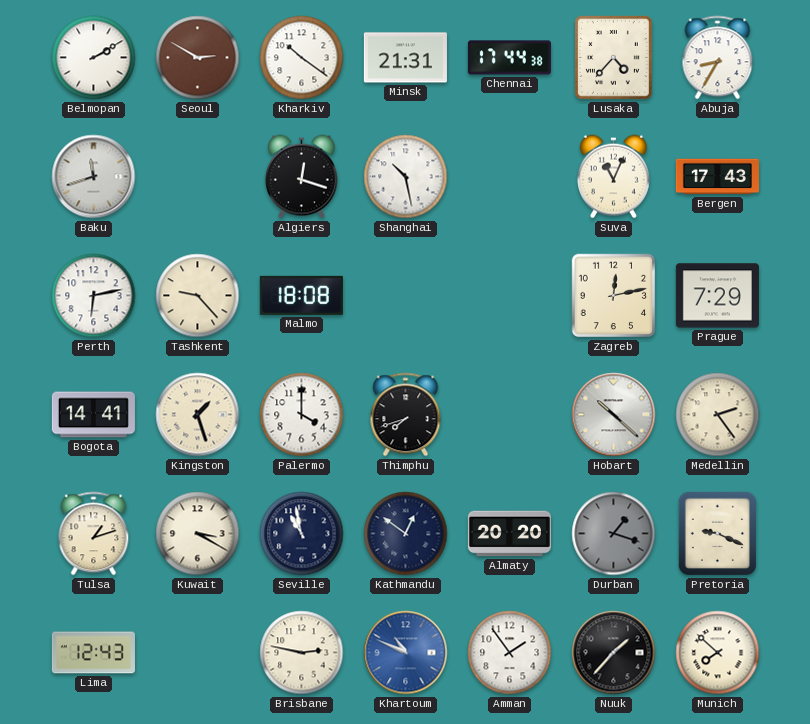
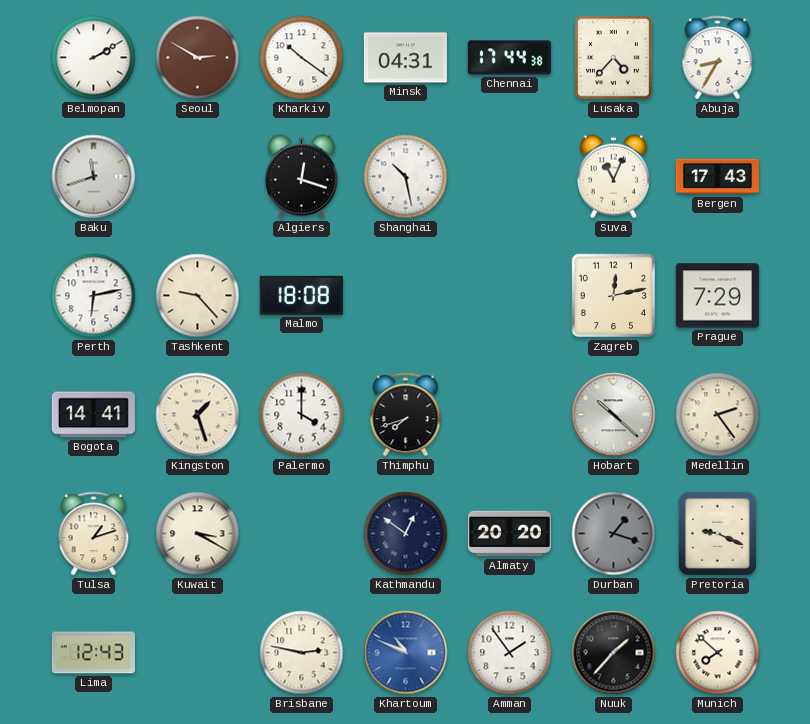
Minsk: 21:31 -> 04:31 (405, 58)
Seville: 10:58 -> none (302, 534)
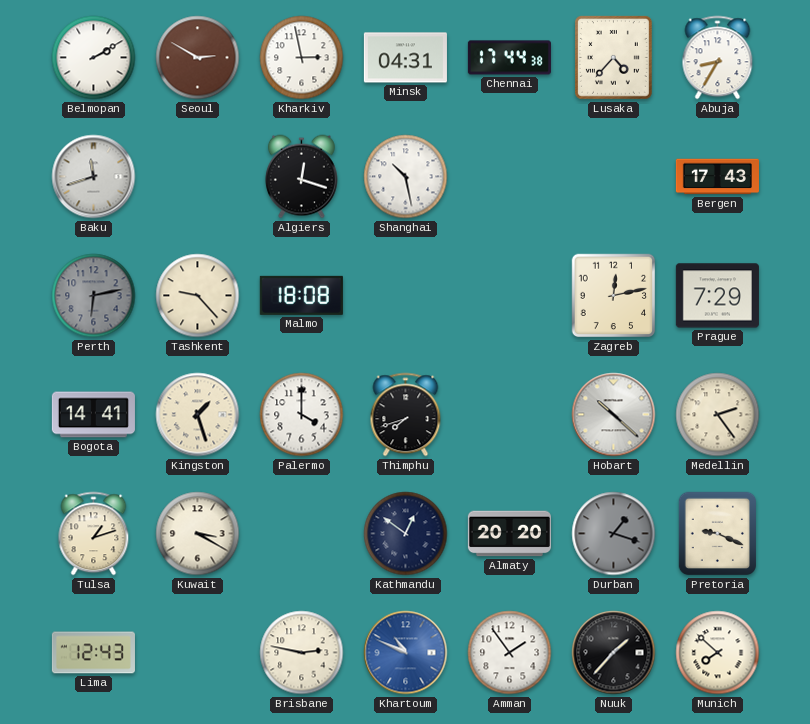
Kharkiv: 10:21 -> 2:58 (302, 58)
Suva: 11:04 -> none (613, 177)
Perth dial: white -> grey (94, 296)
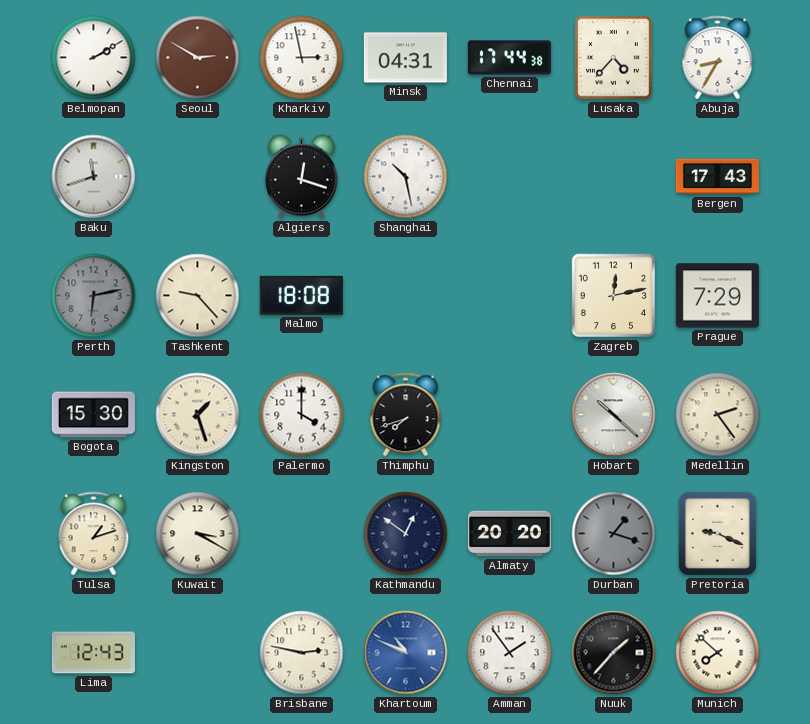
Bogota: 14:41 -> 15:30 (93, 415)
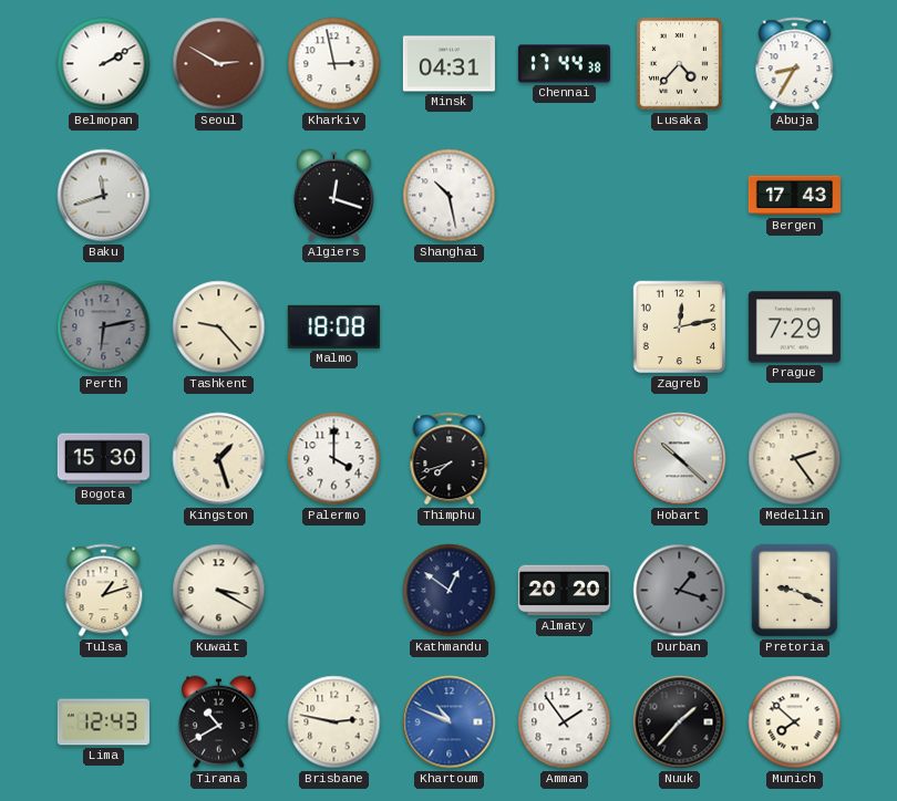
Tirana: none -> 10:40 (218, 722)
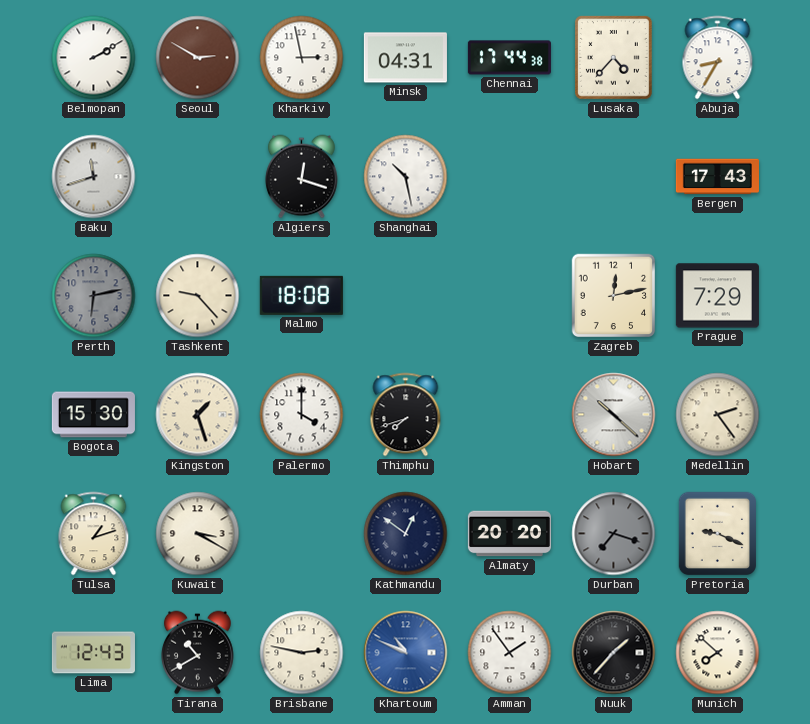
Durban: 1:18 -> 7:18 (614, 534)
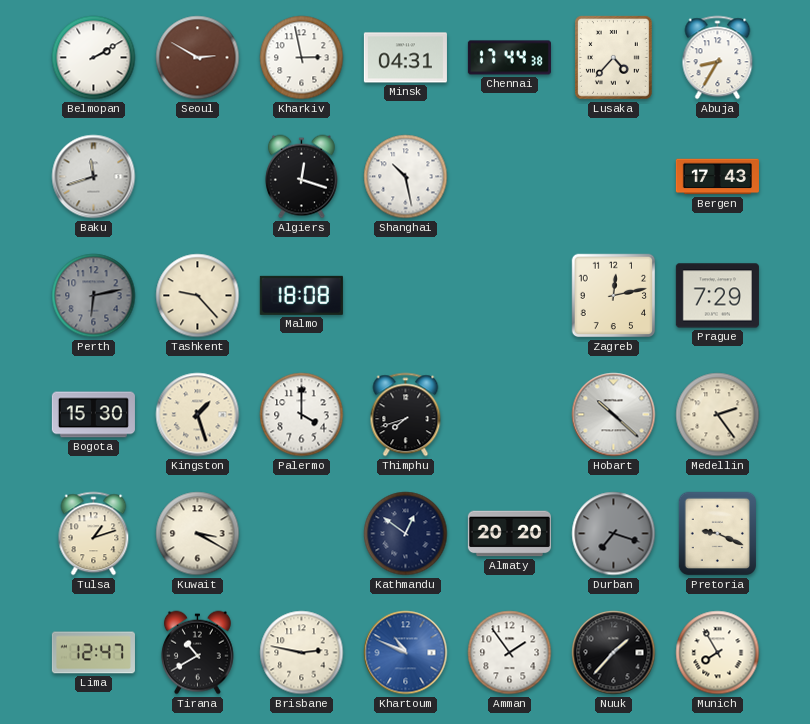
Lima: 12:43 -> 12:47 (93, 653)
Munich: 7:52 -> 7:55 (718, 653)
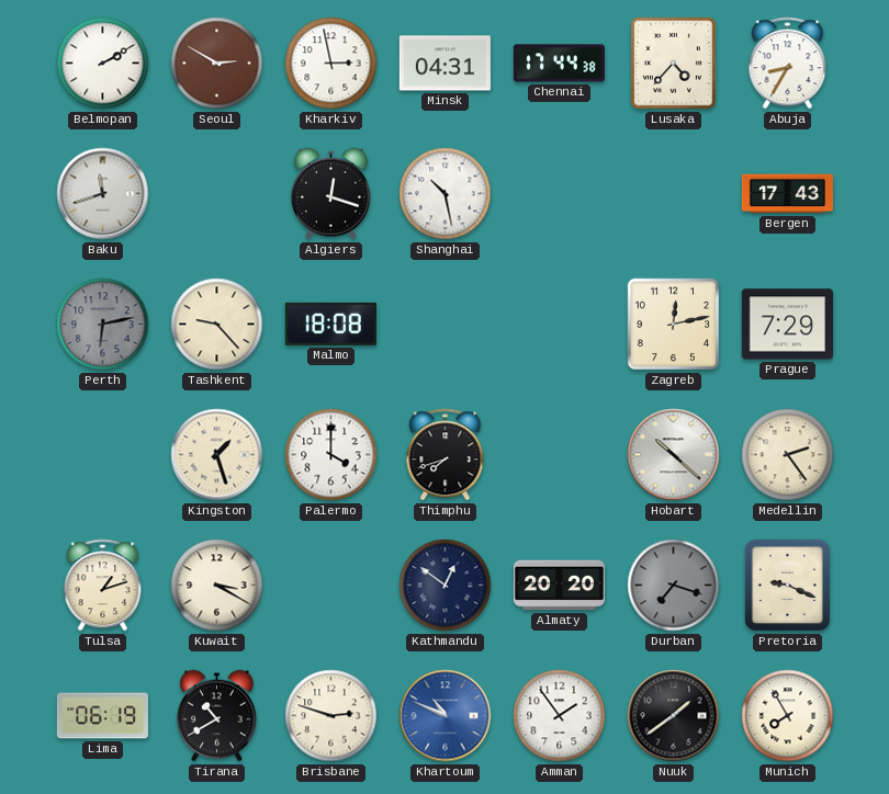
Bogota: 15:30 -> none (93, 415)
Lima: 12:47 -> 06:19 (102, 716)
Brisbane: 2:47 -> 2:48 (331, 716)
Nuuk: 1:37 -> 1:39 (674, 716)
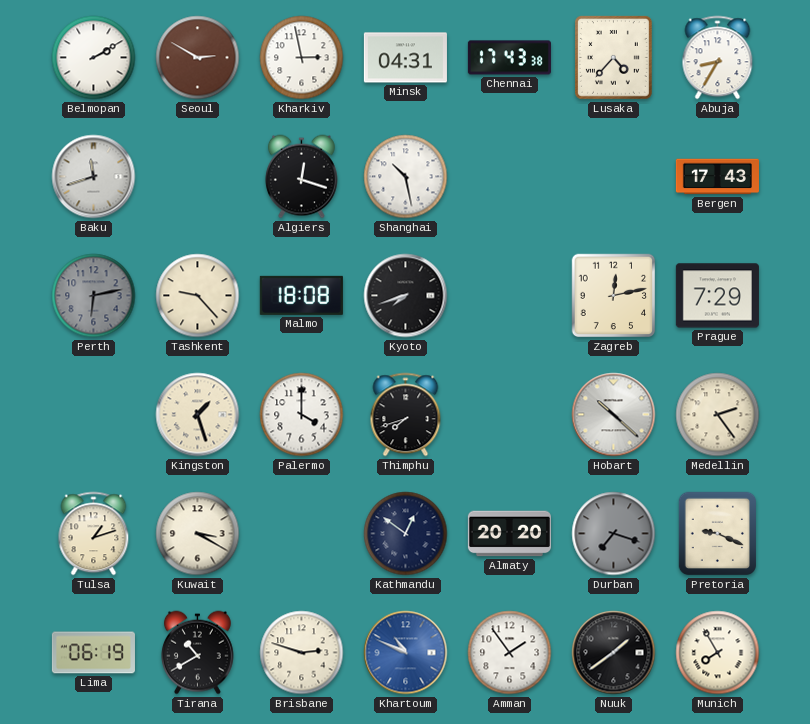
Chennai: 17:44 -> 17:43 (509, 58)
Kyoto: none -> 7:42 (406, 296)
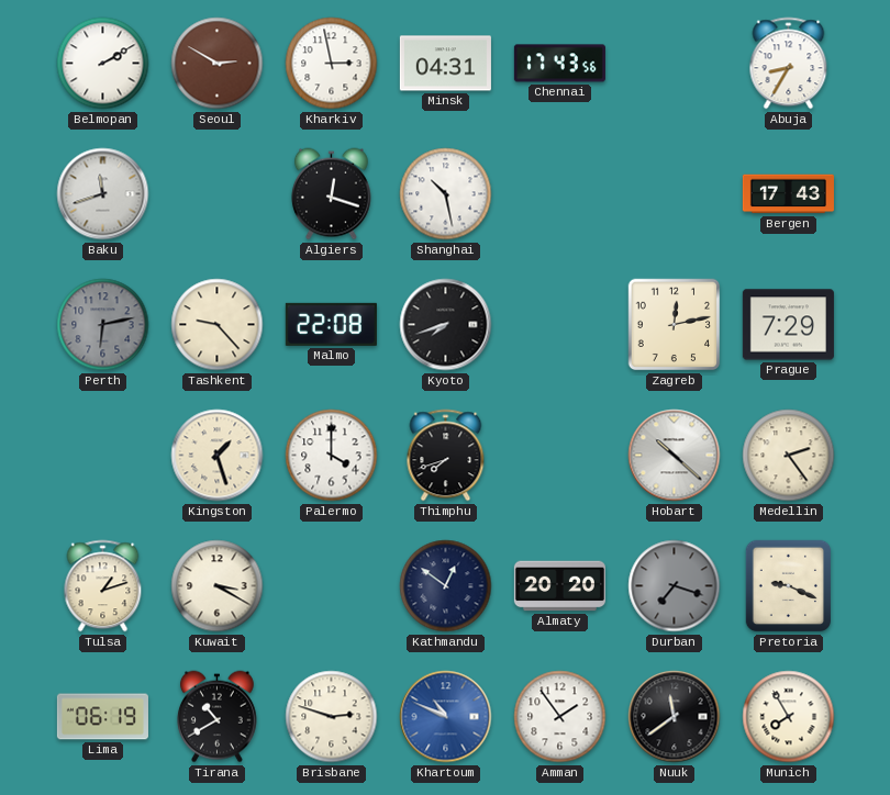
Chennai: 17:43:38 -> 17:43:56 (559, 64)
Lusaka: 4:37 -> none (614, 58)
Malmo: 18:08 -> 22:08 (331, 324)
Nuuk: 1:39 -> 11:39 (675, 717)
